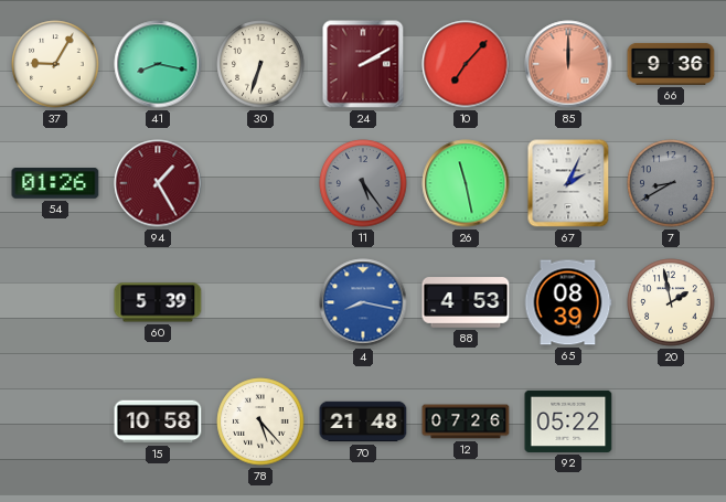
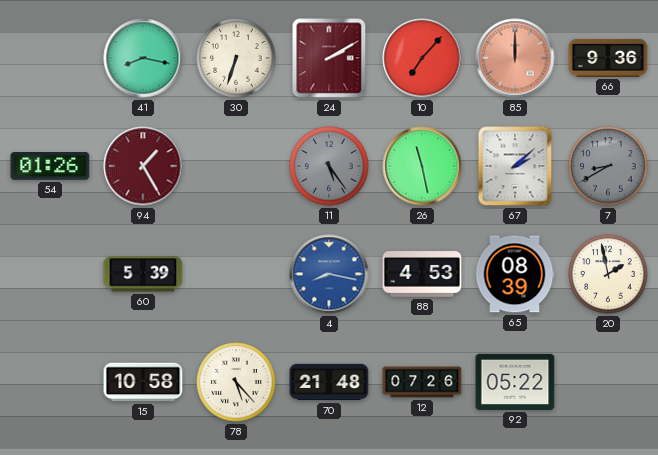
37: 9:05 -> none (55, 64)
67: 2:04 -> 2:08 (515, 166)
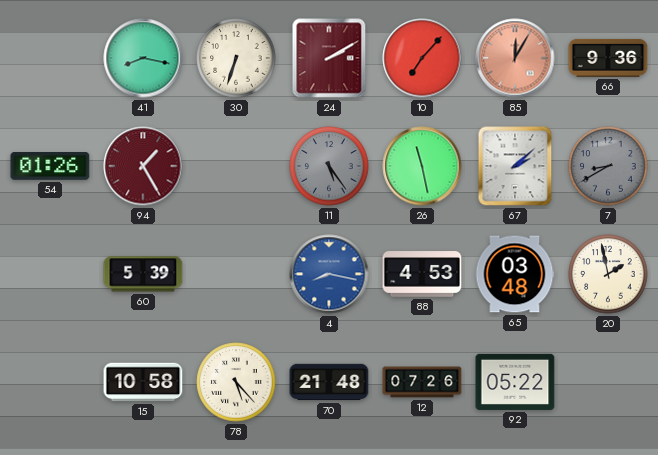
85: 12:00 -> 12:05 (515, 58)
65: 08:39 -> 03:48 (515, 274)
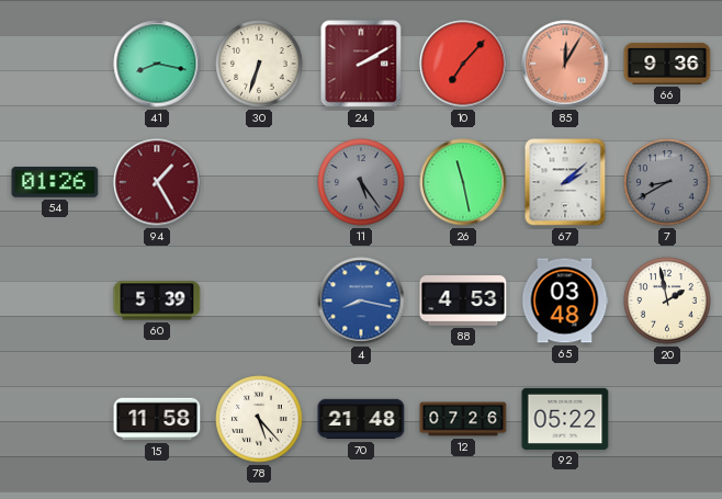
15: 10:58 -> 11:58 (157, 419)
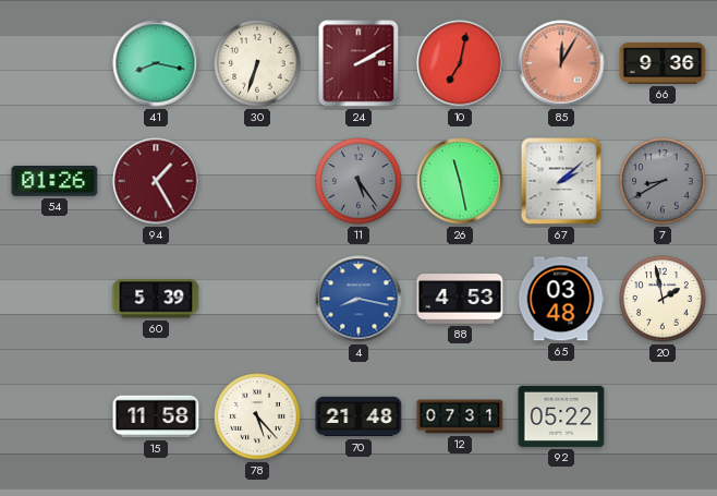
10: 7:07 -> 7:02 (460, 63)
12: 07:26 -> 07:31 (460, 416)
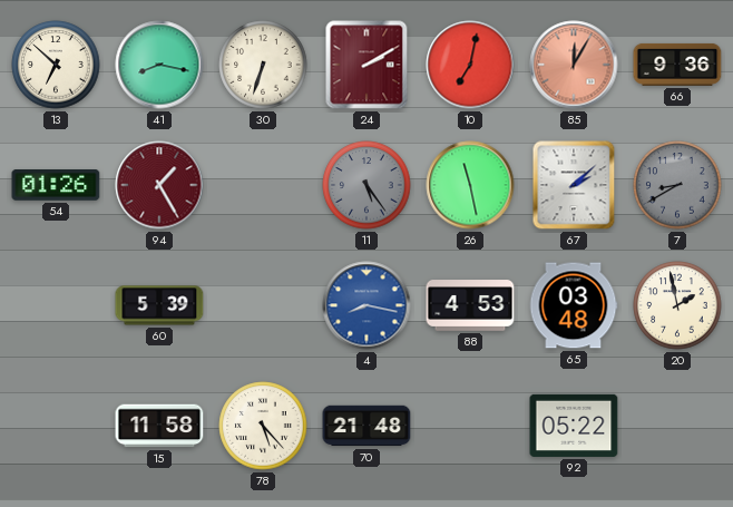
13: none -> 6:52 (56, 65)
12: 07:31 -> none (460, 416)
